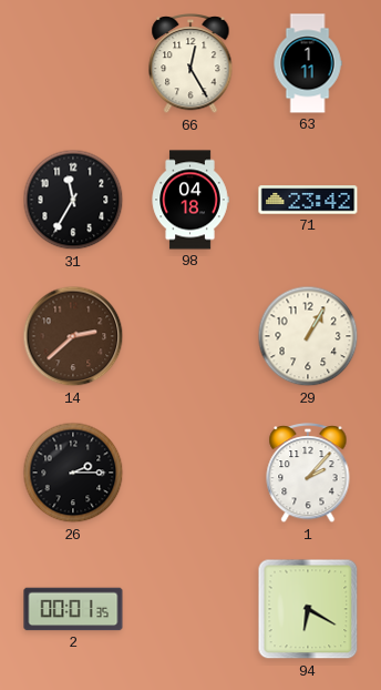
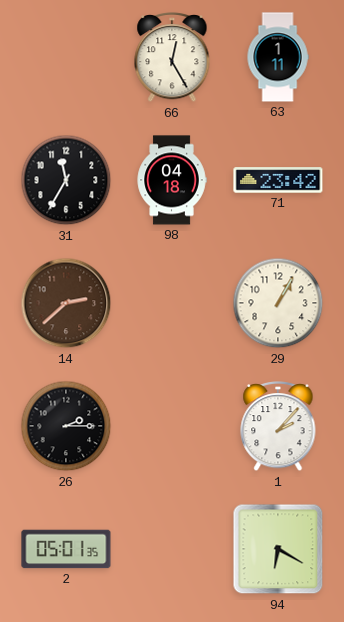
2: 00:01 -> 05:01 (66, 549)
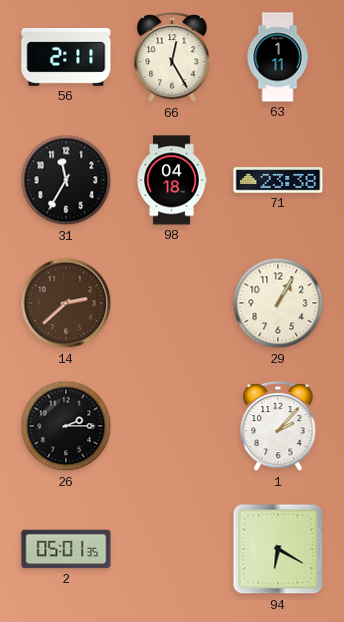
56: none -> 2:11 (66, 58)
71: 23:42 -> 23:38 (278, 180)
